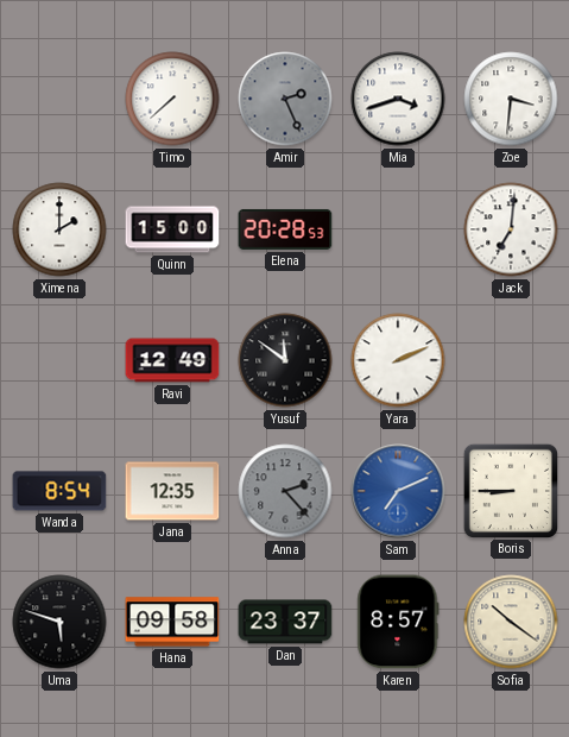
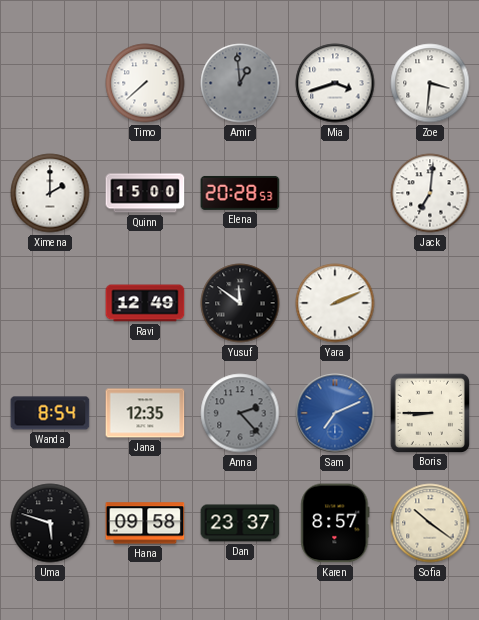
Amir: 2:26 -> 12:59 (240, 83)
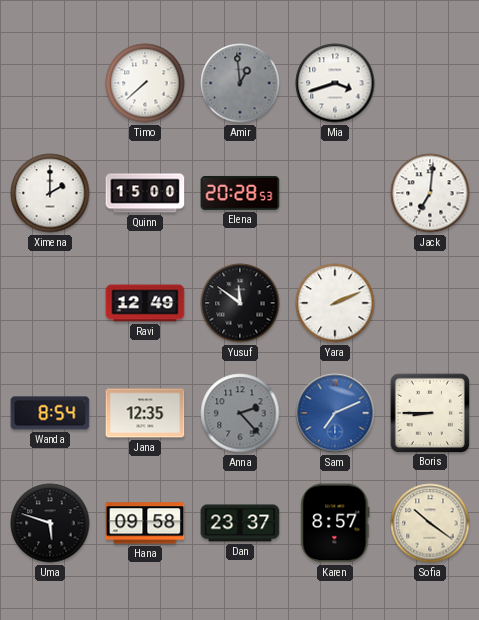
Zoe: 3:31 -> none (430, 83)
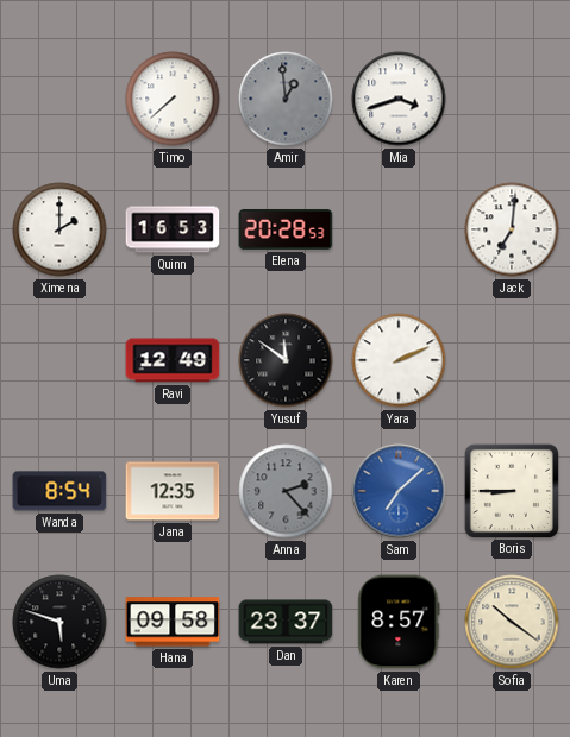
Quinn: 15:00 -> 16:53 (173, 229)
Sam: 7:11 -> 7:08 (399, 491)
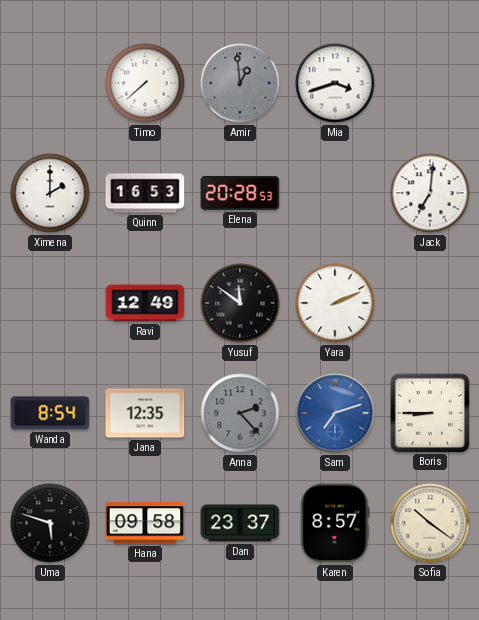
Sam: 7:08 -> 7:12 (335, 413)
